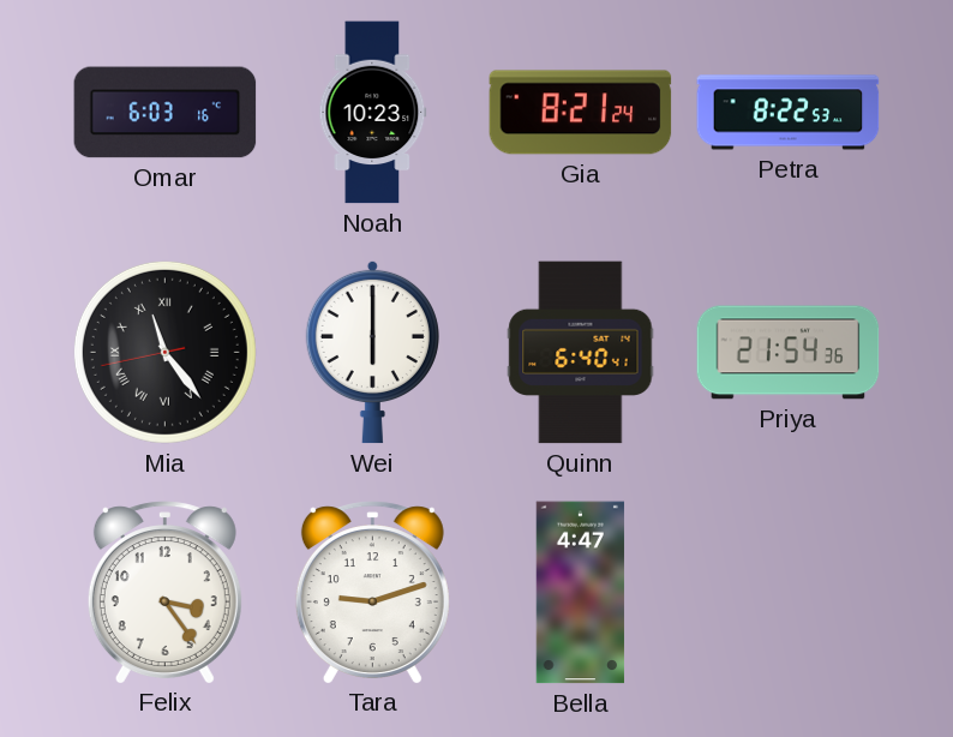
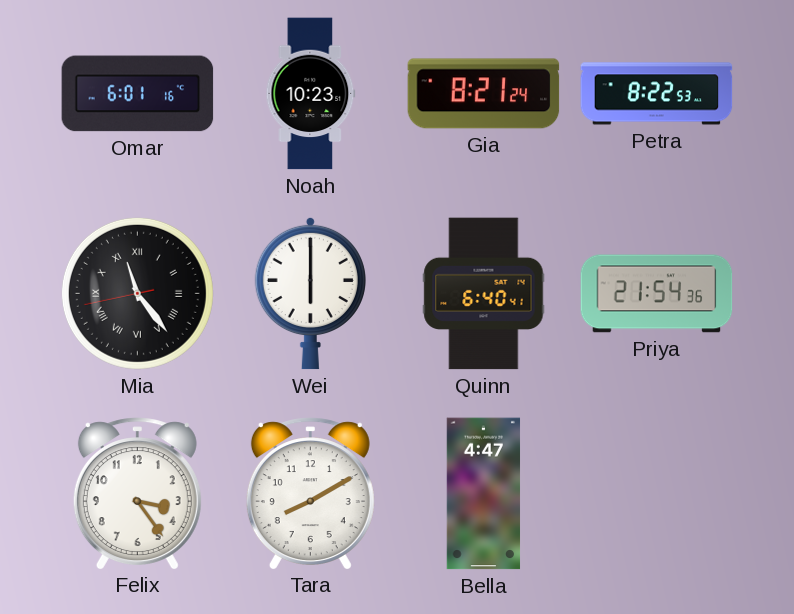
Omar: 6:03 -> 6:01 (138, 94)
Tara: 9:12 -> 8:10 (310, 493)
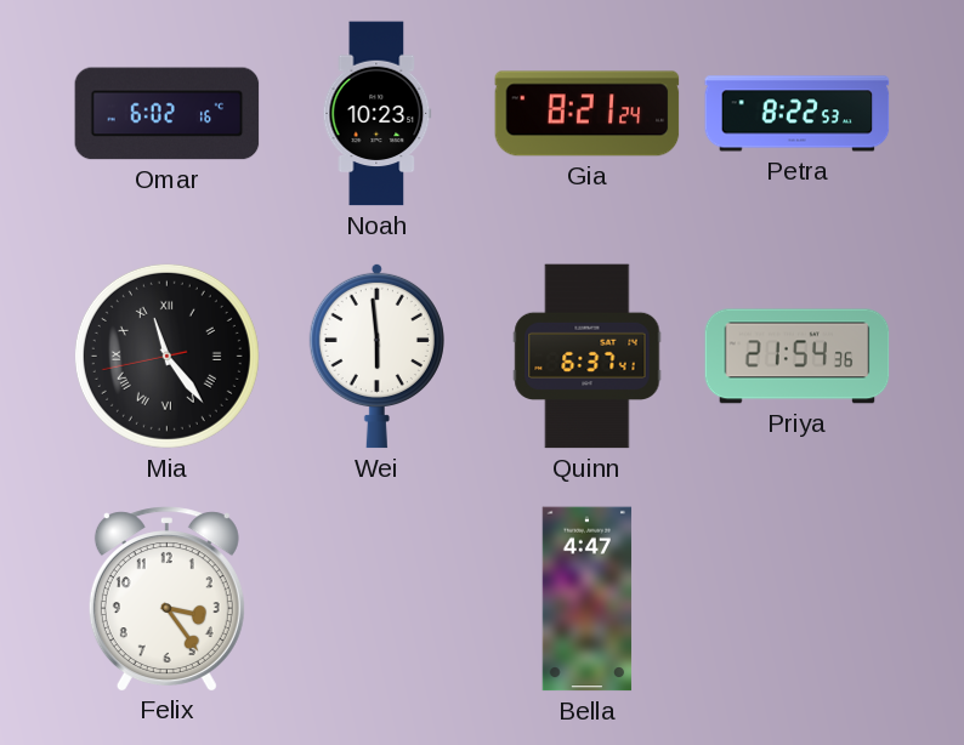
Omar: 6:01 -> 6:02 (168, 114)
Wei: 6:00 -> 5:59 (376, 356)
Quinn: 6:40 -> 6:37 (588, 357)
Tara: 8:10 -> none (310, 493)
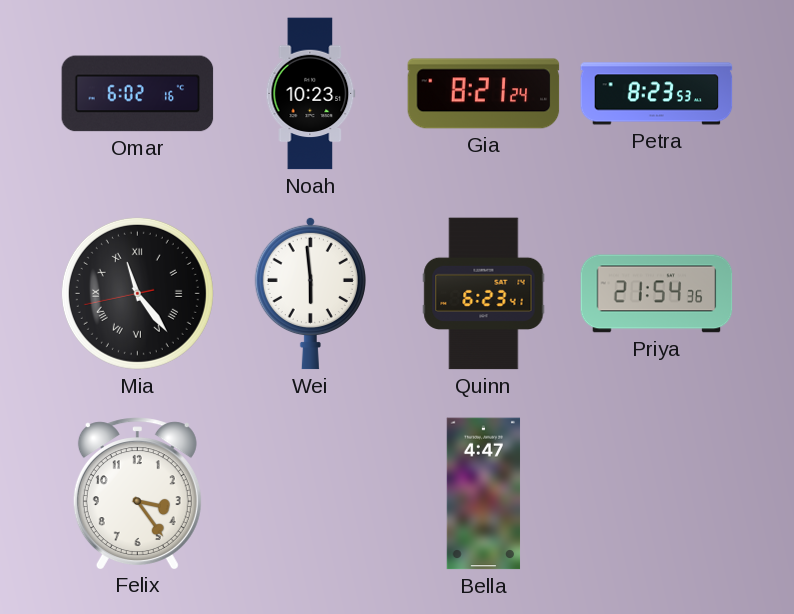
Petra: 8:22 -> 8:23 (657, 94)
Quinn: 6:37 -> 6:23 (484, 294)
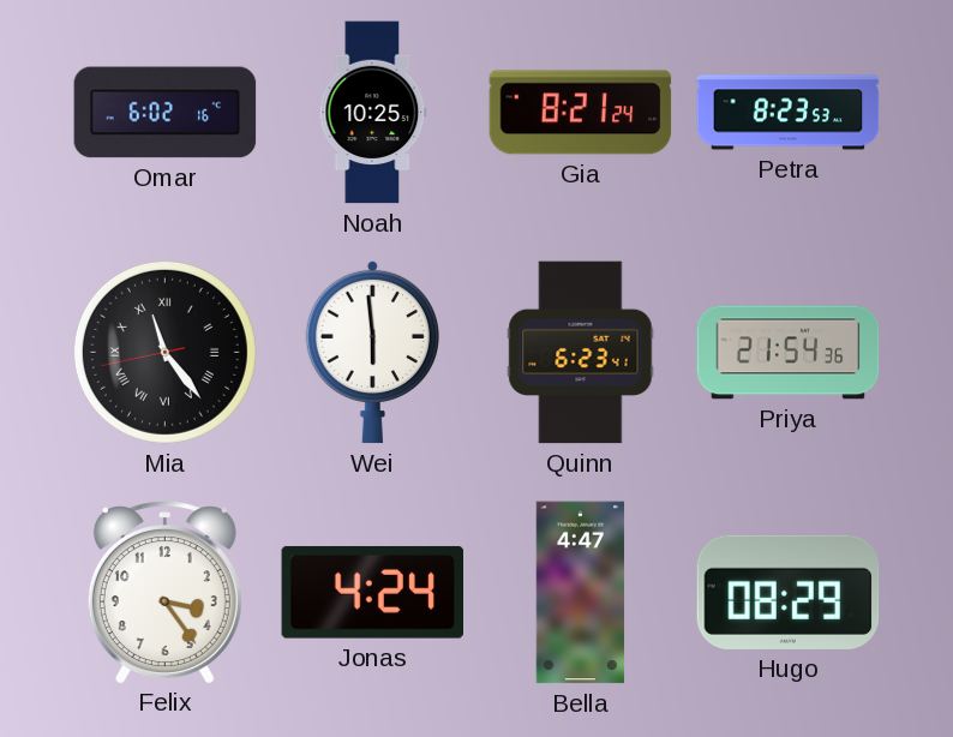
Noah: 10:23 -> 10:25 (373, 113)
Jonas: none -> 4:24 (372, 592)
Hugo: none -> 08:29 (789, 592)
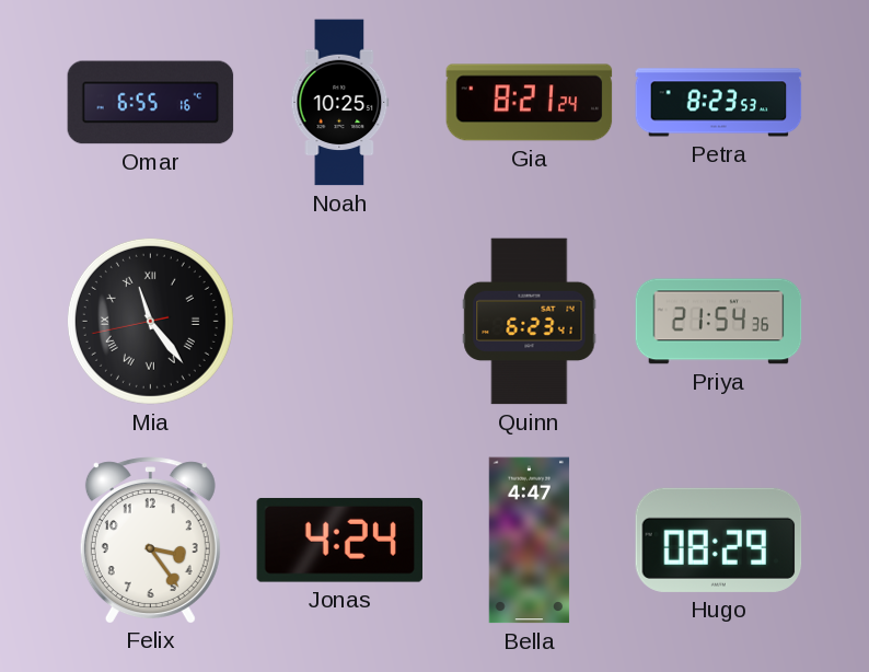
Omar: 6:02 -> 6:55 (151, 103)
Wei: 5:59 -> none (372, 352)
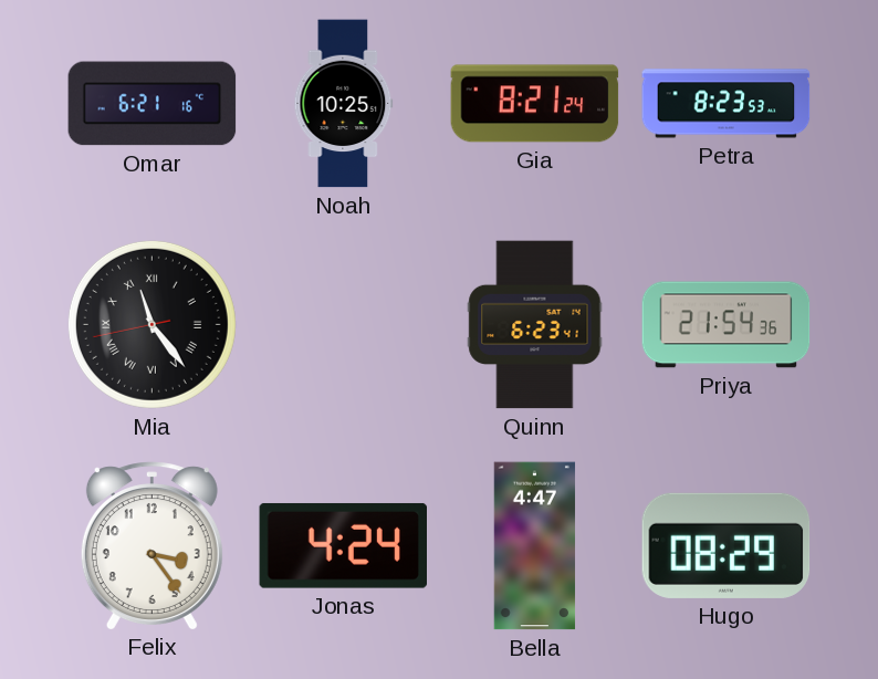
Omar: 6:55 -> 6:21 (153, 104)
